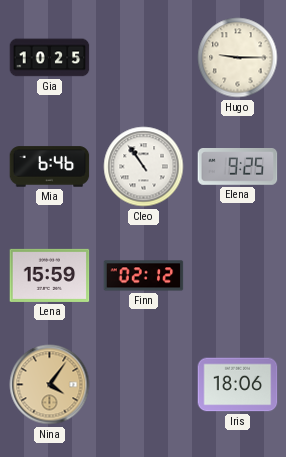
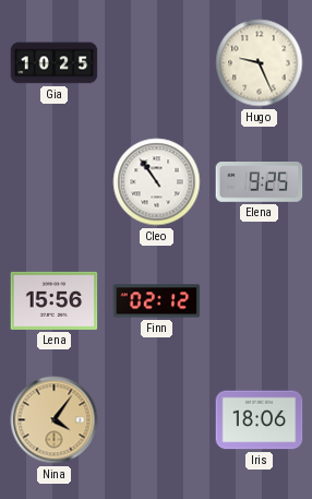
Hugo: 9:15 -> 9:26 (260, 63)
Mia: 6:46 -> none (50, 167)
Lena: 15:59 -> 15:56 (55, 300)
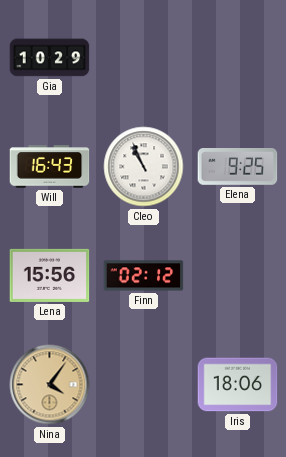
Gia: 10:25 -> 10:29 (50, 58)
Hugo: 9:26 -> none (260, 63)
Will: none -> 16:43 (50, 167)
Cleo: 10:54 -> 10:56 (144, 167)
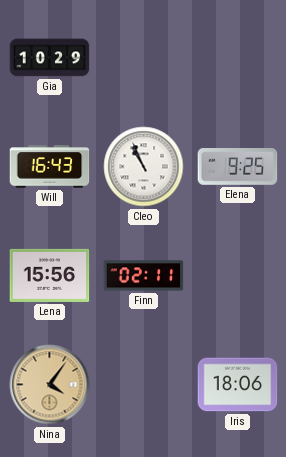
Finn: 02:12 -> 02:11 (144, 276)
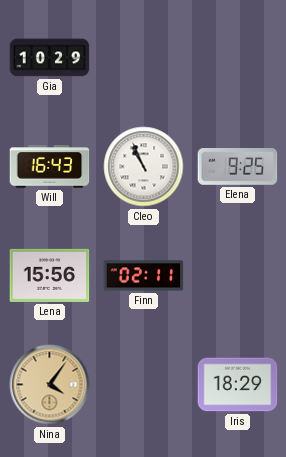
Iris: 18:06 -> 18:29 (238, 385)
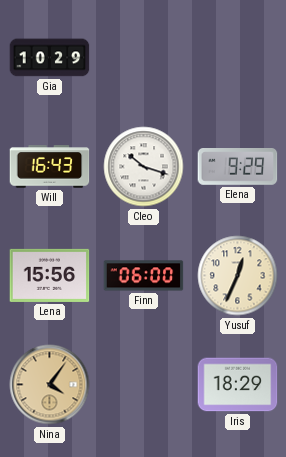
Cleo: 10:56 -> 10:18 (144, 167)
Elena: 9:25 -> 9:29 (238, 167)
Finn: 02:11 -> 06:00 (144, 276)
Yusuf: none -> 12:34 (238, 276)
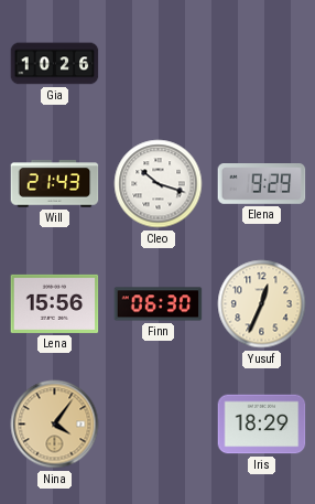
Gia: 10:29 -> 10:26 (55, 64)
Will: 16:43 -> 21:43 (55, 184)
Finn: 06:00 -> 06:30 (159, 304)
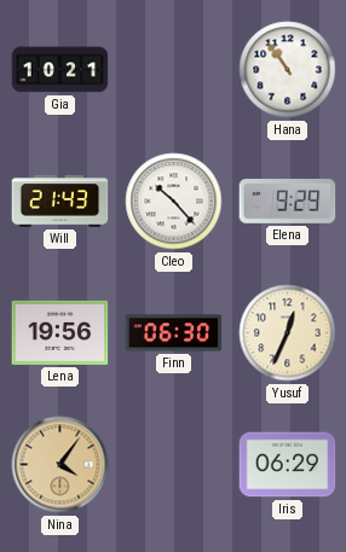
Gia: 10:26 -> 10:21 (60, 70)
Hana: none -> 10:54 (288, 70)
Cleo: 10:18 -> 10:23 (174, 202)
Lena: 15:56 -> 19:56 (60, 332)
Iris: 18:29 -> 06:29 (288, 465)
